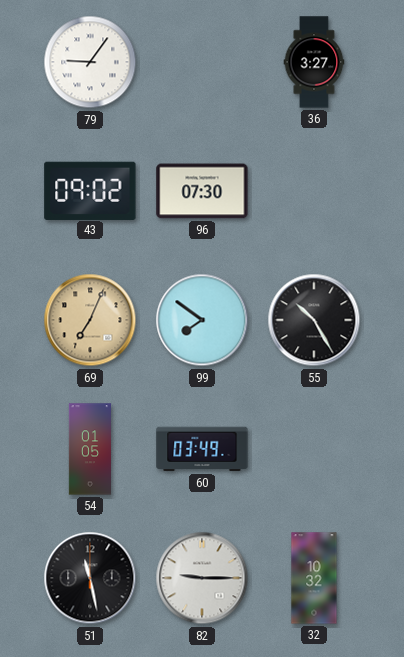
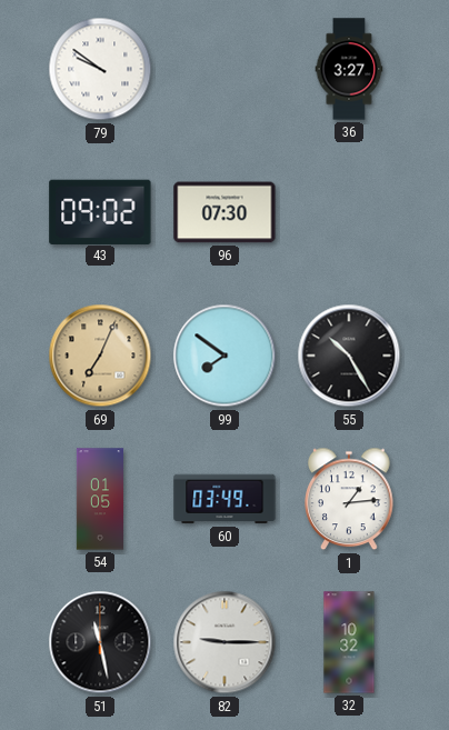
79: 9:06 -> 9:51 (100, 69)
1: none -> 1:14 (350, 499)
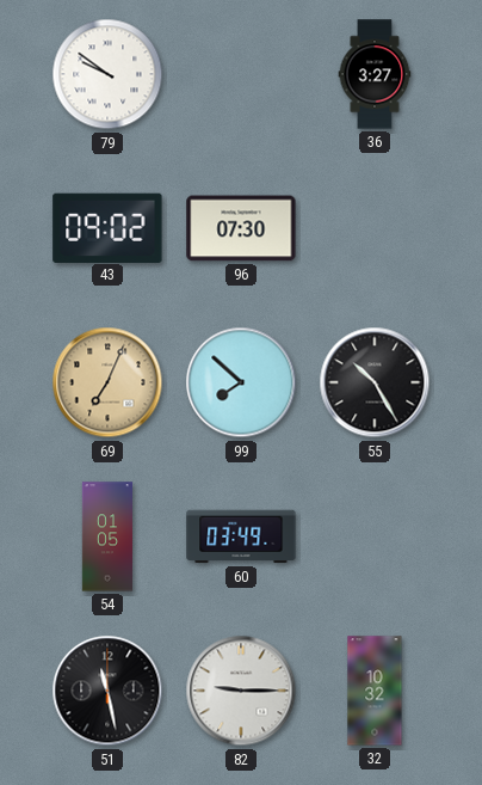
99: 7:51 -> 7:52 (241, 382)
1: 1:14 -> none (350, 499)
